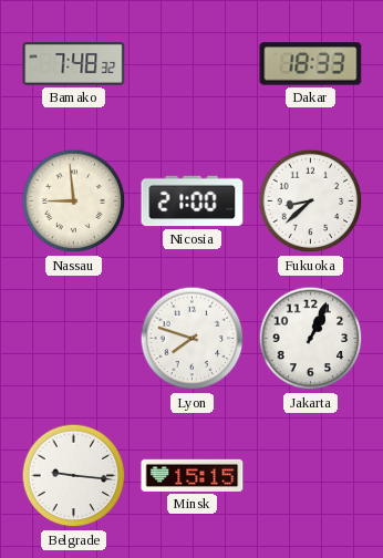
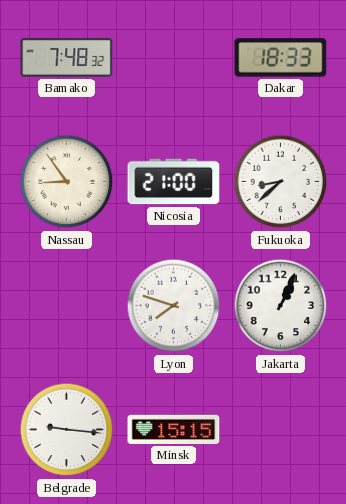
Nassau: 8:59 -> 8:54 (67, 182)
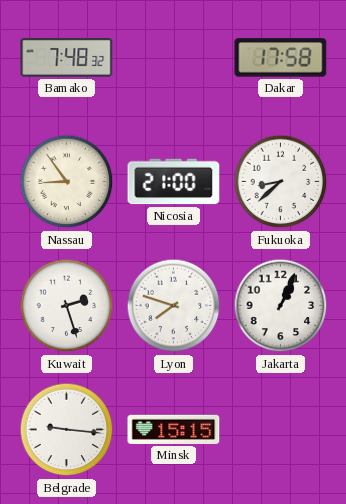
Dakar: 18:33 -> 17:58 (281, 58)
Kuwait: none -> 2:27 (67, 306)
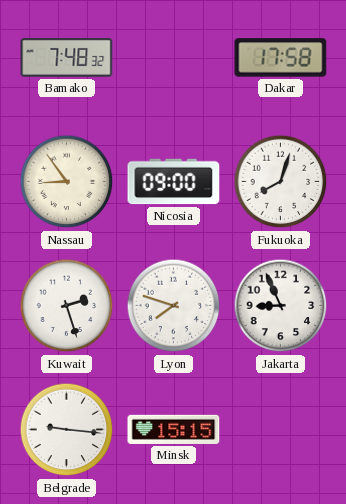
Nicosia: 21:00 -> 09:00 (174, 182)
Fukuoka: 8:38 -> 8:03 (281, 182)
Jakarta: 1:04 -> 8:56 (281, 306)
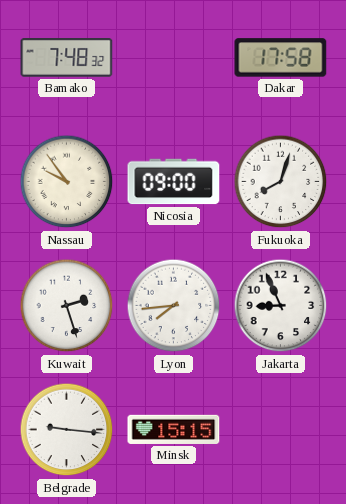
Nassau: 8:54 -> 9:54 (67, 182)
Lyon: 7:48 -> 7:44 (174, 306)
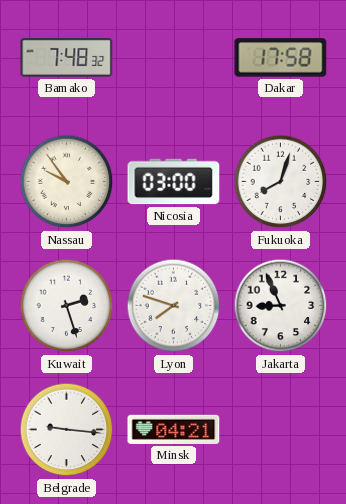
Nicosia: 09:00 -> 03:00 (174, 182)
Lyon: 7:44 -> 7:48 (174, 306)
Minsk: 15:15 -> 04:21 (174, 429)
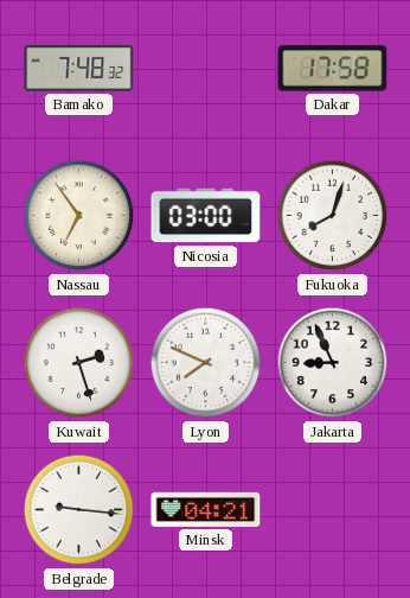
Nassau: 9:54 -> 6:54 (79, 216)
Lyon: 7:48 -> 7:49 (206, 363)
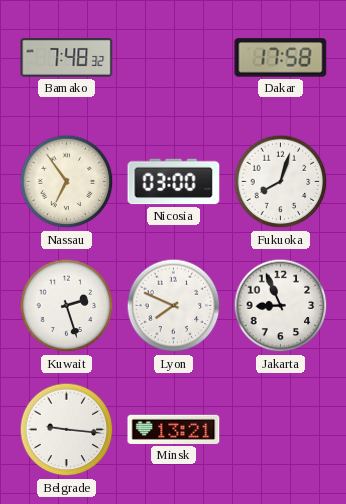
Minsk: 04:21 -> 13:21 (174, 429)
